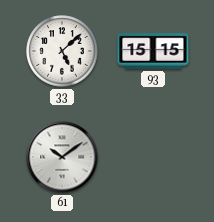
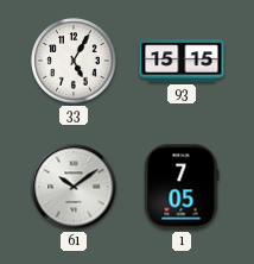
33: 5:08 -> 5:05 (74, 61)
1: none -> 7:05 (182, 187)
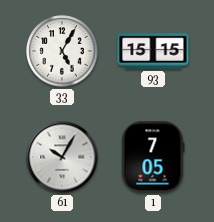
61: 10:09 -> 10:05 (62, 157)
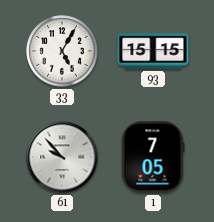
61: 10:05 -> 9:53 (62, 157)
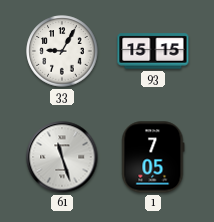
33: 5:05 -> 9:05 (62, 51)
61: 9:53 -> 11:27 (62, 157)
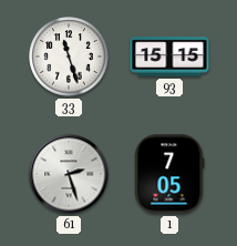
33: 9:05 -> 11:27 (69, 57)
61: 11:27 -> 2:27 (69, 174)
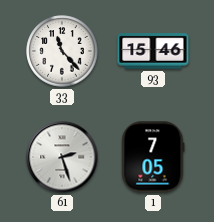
33: 11:27 -> 11:23 (62, 51)
93: 15:15 -> 15:46 (153, 51)
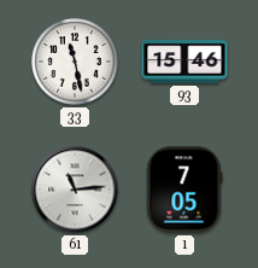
33: 11:23 -> 11:28 (75, 62)
61: 2:27 -> 11:14 (75, 190)
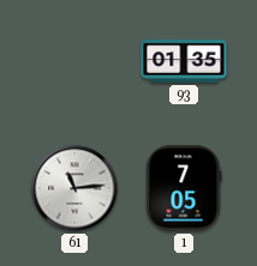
33: 11:28 -> none (75, 62)
93: 15:46 -> 01:35 (184, 61)
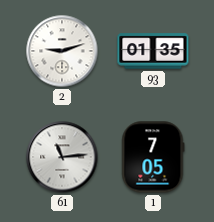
2: none -> 9:12 (62, 51)
